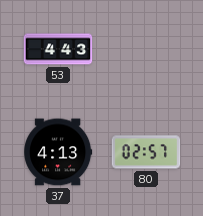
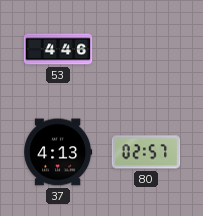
53: 4:43 -> 4:46 (58, 49)
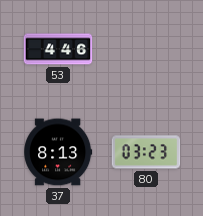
37: 4:13 -> 8:13 (58, 152)
80: 02:57 -> 03:23 (146, 152)
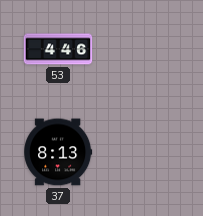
80: 03:23 -> none (146, 152)
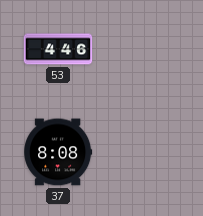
37: 8:13 -> 8:08 (58, 152)
